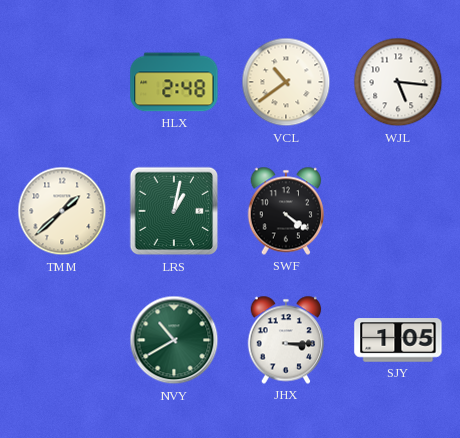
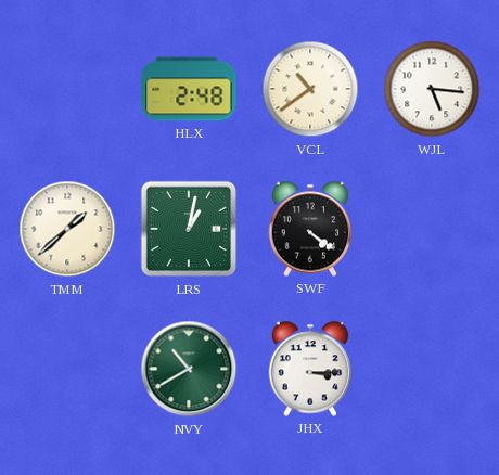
SJY: 1:05 -> none (398, 340)
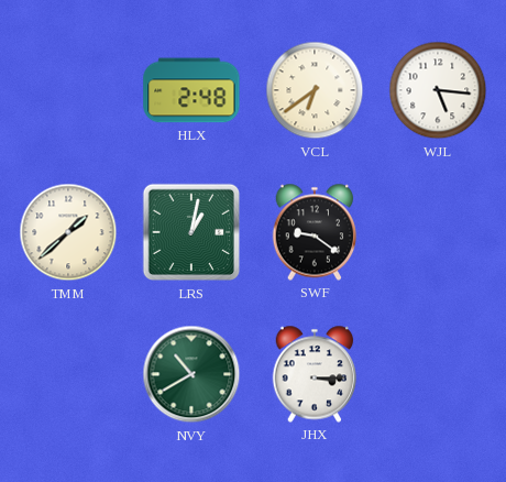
VCL: 10:39 -> 6:39 (315, 90)
SWF: 4:21 -> 9:21 (315, 232)
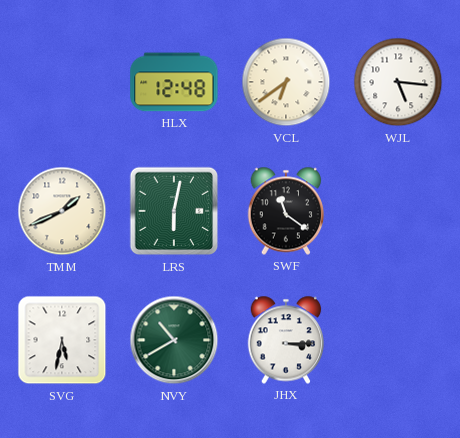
HLX: 2:48 -> 12:48 (174, 82)
TMM: 1:38 -> 1:41 (62, 211)
LRS: 1:02 -> 6:02 (174, 211)
SWF: 9:21 -> 11:21 (286, 211)
SVG: none -> 5:32 (62, 340)
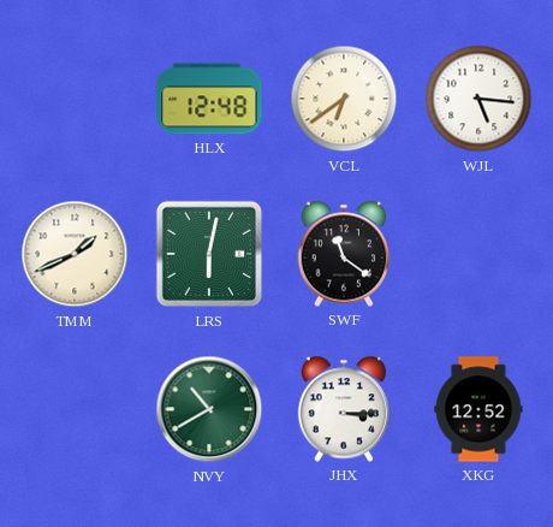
SVG: 5:32 -> none (62, 340)
XKG: none -> 12:52 (478, 409)
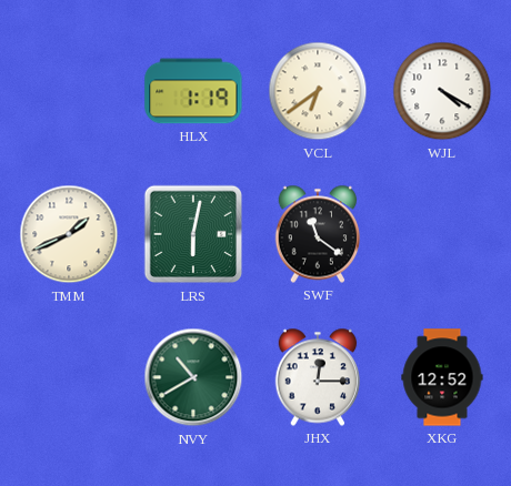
HLX: 12:48 -> 1:19 (193, 91)
WJL: 5:16 -> 4:20 (442, 91)
JHX: 3:15 -> 12:15 (318, 377)
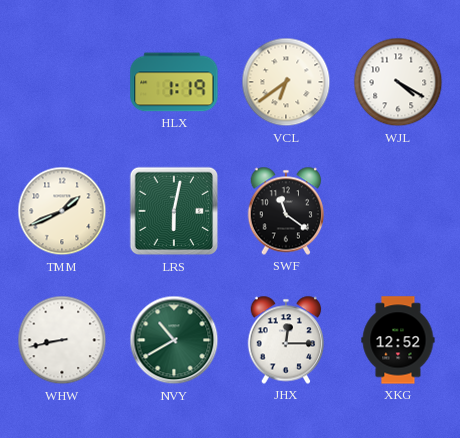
WHW: none -> 8:43 (62, 340)
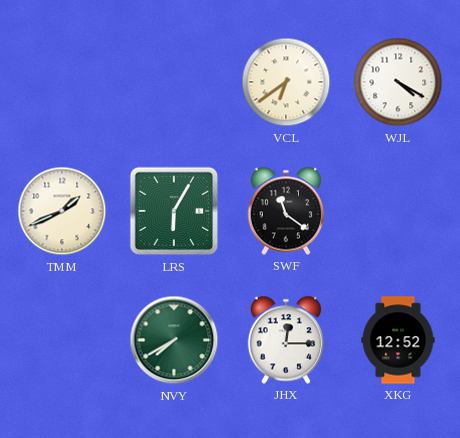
HLX: 1:19 -> none (174, 82)
LRS: 6:02 -> 6:05 (174, 211)
WHW: 8:43 -> none (62, 340)
NVY: 10:40 -> 7:40 (174, 340)
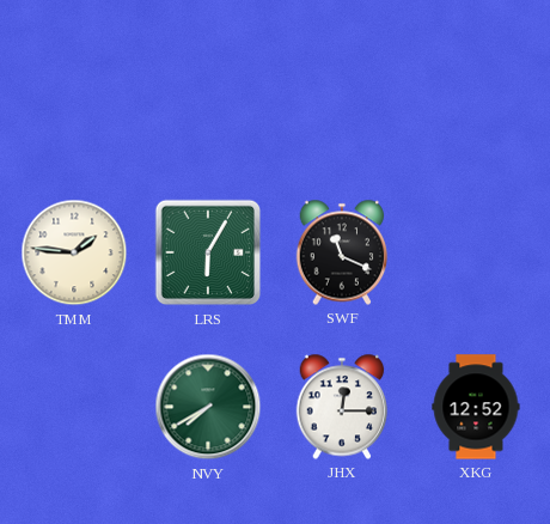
VCL: 6:39 -> none (286, 82)
WJL: 4:20 -> none (398, 82)
TMM: 1:41 -> 1:46 (74, 252)
SWF: 11:21 -> 11:19 (342, 252)
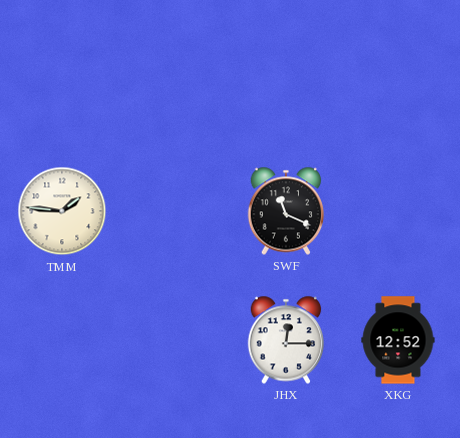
LRS: 6:05 -> none (208, 252)
NVY: 7:40 -> none (208, 407)
